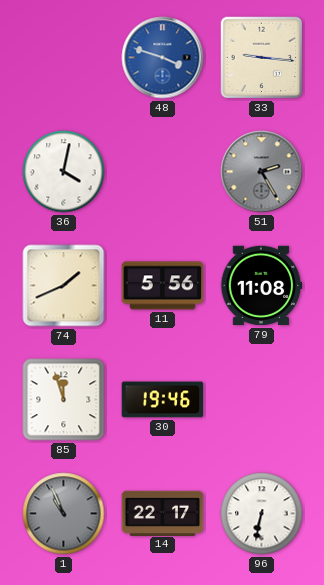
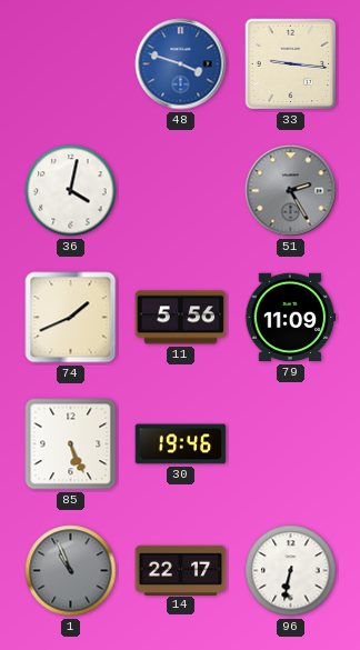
79: 11:08 -> 11:09 (290, 318)
85: 11:57 -> 5:26 (71, 444)
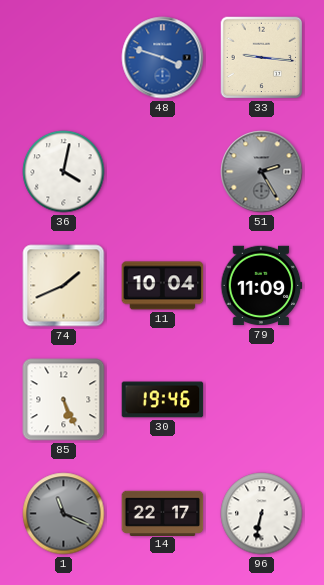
11: 5:56 -> 10:04 (163, 286)
1: 10:56 -> 11:19 (64, 514)
